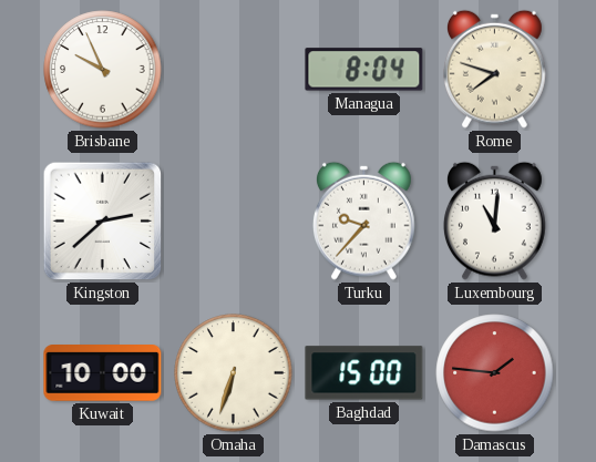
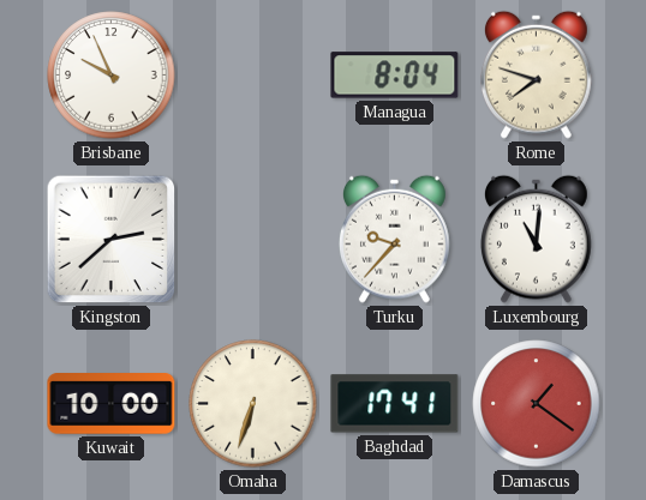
Baghdad: 15:00 -> 17:41 (395, 404)
Damascus: 1:46 -> 1:21 (537, 404)
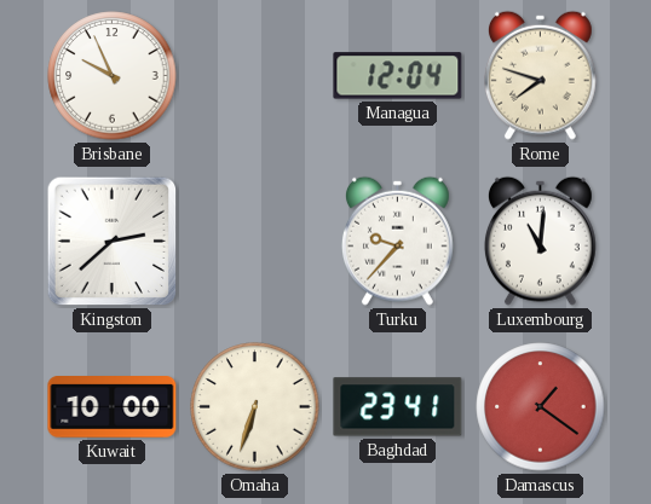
Managua: 8:04 -> 12:04 (398, 76)
Baghdad: 17:41 -> 23:41 (398, 407)
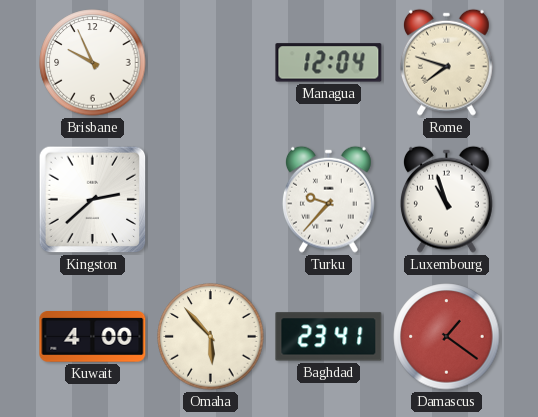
Luxembourg: 11:01 -> 10:57 (446, 199)
Kuwait: 10:00 -> 4:00 (93, 337)
Omaha: 6:33 -> 5:53 (211, 337)
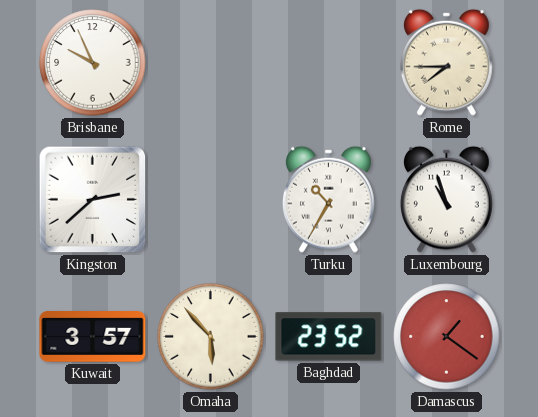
Managua: 12:04 -> none (329, 63)
Rome: 7:48 -> 7:45 (446, 62)
Turku: 9:37 -> 10:35 (328, 199)
Kuwait: 4:00 -> 3:57 (93, 337)
Baghdad: 23:41 -> 23:52 (329, 337)
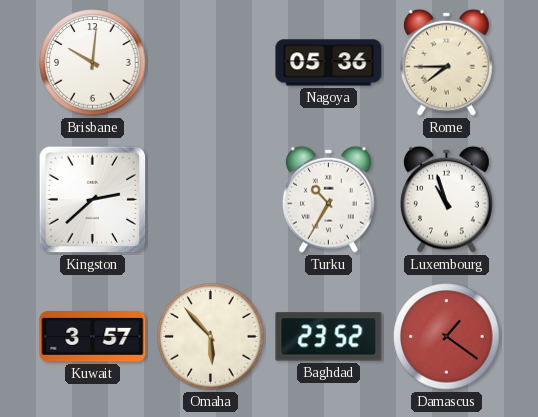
Brisbane: 9:56 -> 10:01 (93, 63)
Nagoya: none -> 05:36 (329, 63)
